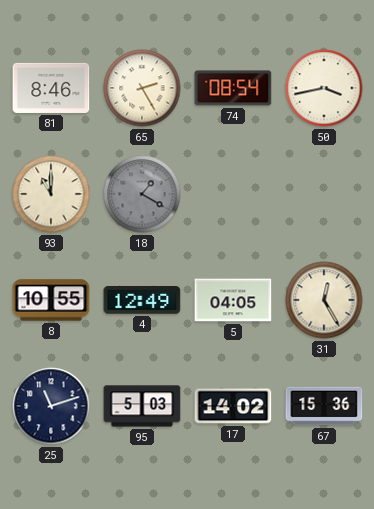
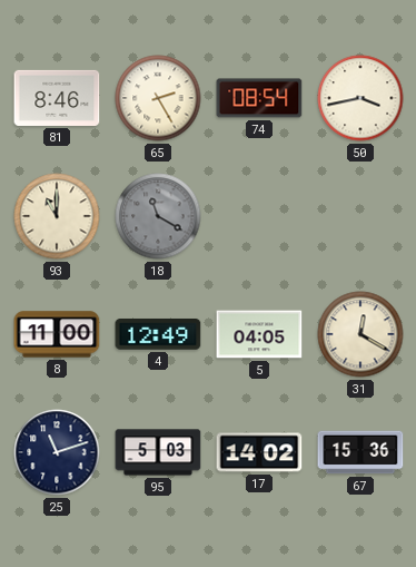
18: 1:20 -> 11:20 (158, 216)
8: 10:55 -> 11:00 (57, 334)
31: 12:25 -> 12:20 (360, 334)
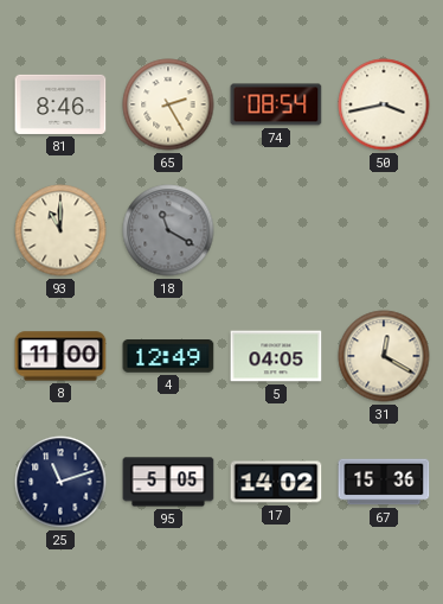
95: 5:03 -> 5:05 (168, 482)
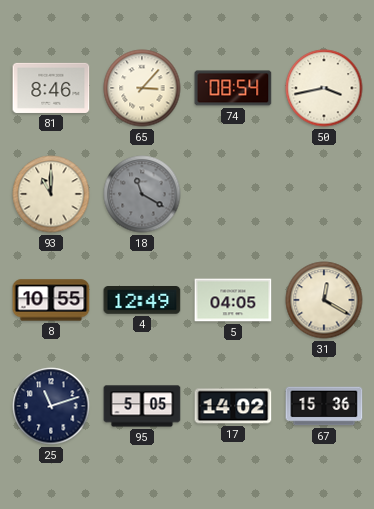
65: 2:25 -> 3:07 (142, 88)
8: 11:00 -> 10:55 (51, 300)
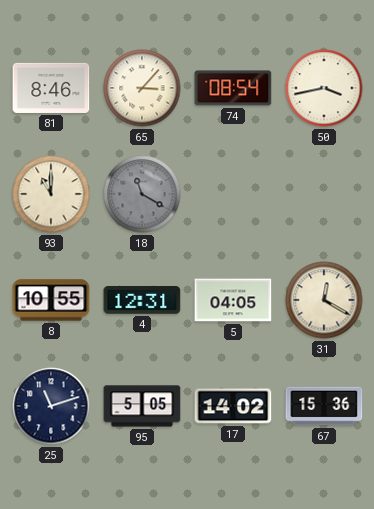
4: 12:49 -> 12:31 (142, 301)
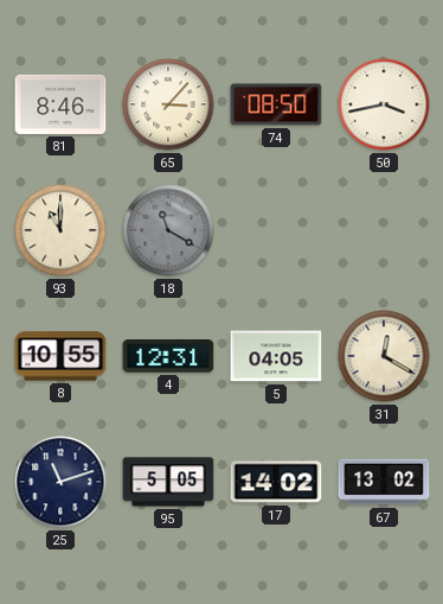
74: 08:54 -> 08:50 (276, 104)
67: 15:36 -> 13:02 (384, 482)
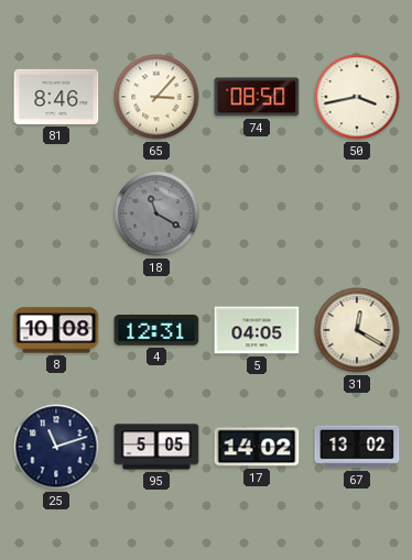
93: 11:00 -> none (60, 230)
8: 10:55 -> 10:08 (56, 330)
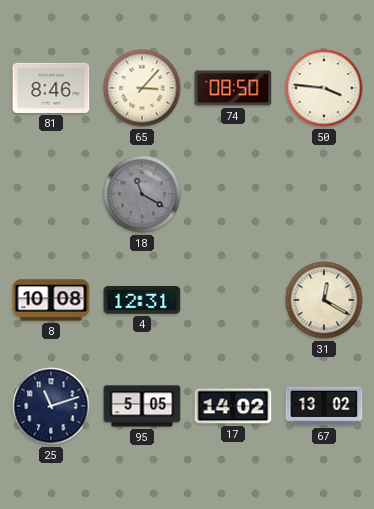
50: 3:43 -> 3:46 (324, 88)
5: 04:05 -> none (257, 330)
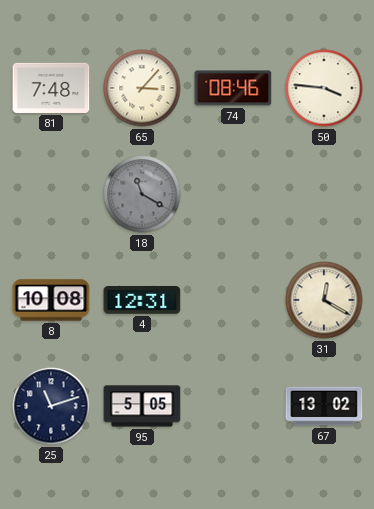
81: 8:46 -> 7:48 (51, 88)
74: 08:50 -> 08:46 (233, 88)
17: 14:02 -> none (233, 406)
